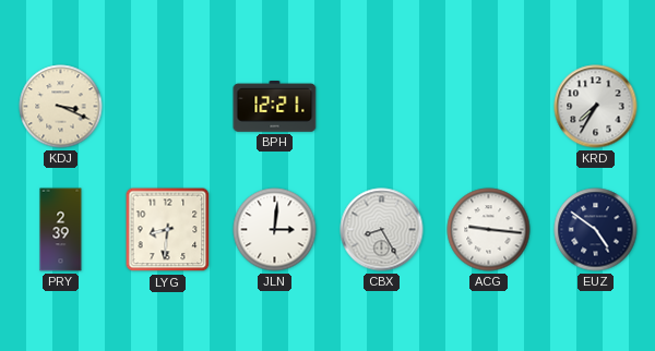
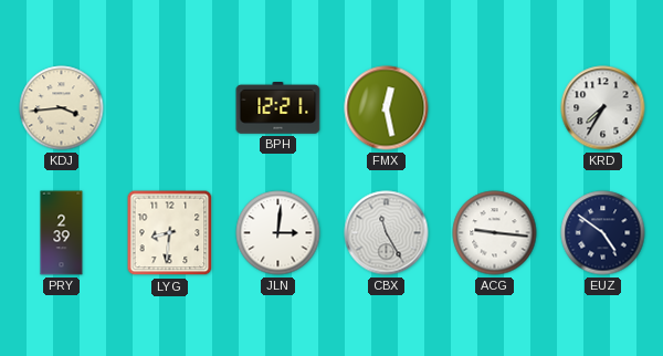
KDJ: 3:19 -> 3:44 (62, 108)
FMX: none -> 12:28 (387, 108)
CBX: 8:25 -> 11:25 (387, 233)
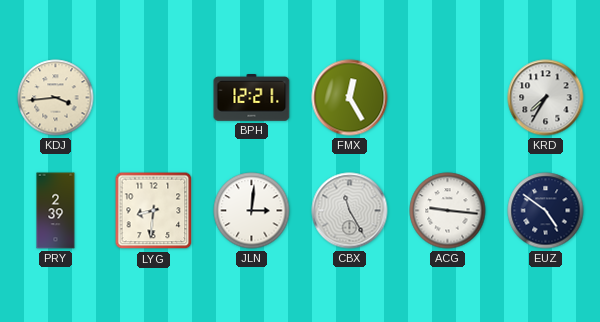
FMX: 12:28 -> 12:25 (350, 98)
